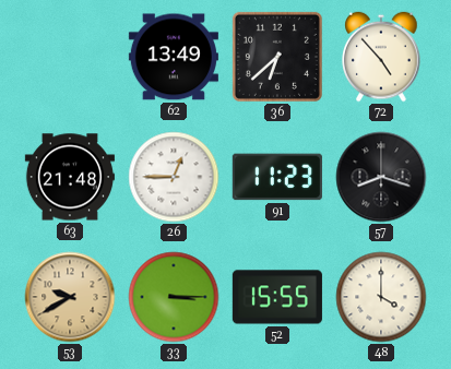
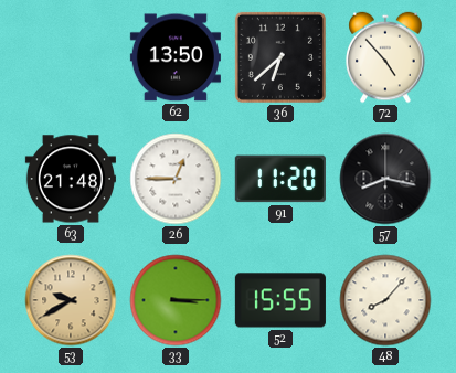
62: 13:49 -> 13:50 (176, 57)
91: 11:23 -> 11:20 (280, 179)
57: 8:18 -> 8:17 (385, 179)
48: 4:00 -> 8:07 (385, 300)
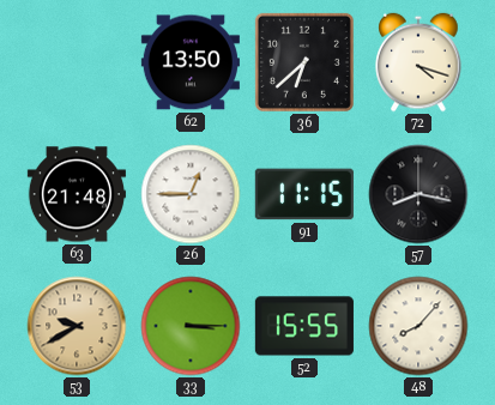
72: 4:53 -> 4:18 (418, 62)
91: 11:20 -> 11:15 (304, 194)
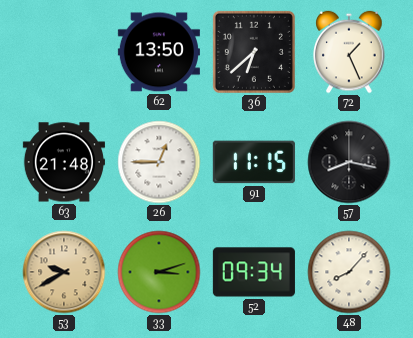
72: 4:18 -> 1:26 (349, 52)
33: 3:15 -> 3:12 (159, 272)
52: 15:55 -> 09:34 (254, 272)
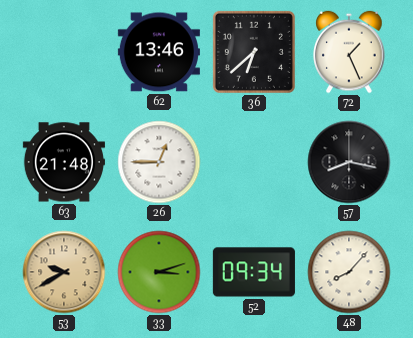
62: 13:50 -> 13:46 (159, 52)
91: 11:15 -> none (254, 162)
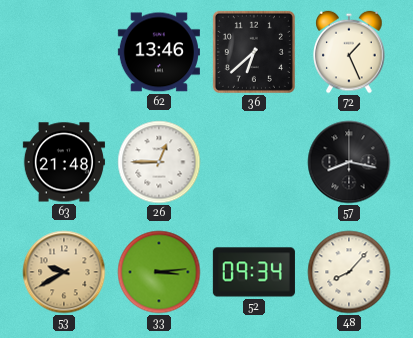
33: 3:12 -> 3:14 (159, 272)
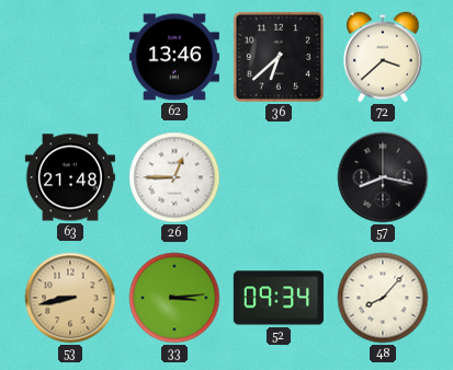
72: 1:26 -> 3:38 (383, 57)
53: 9:40 -> 8:43 (70, 298)
